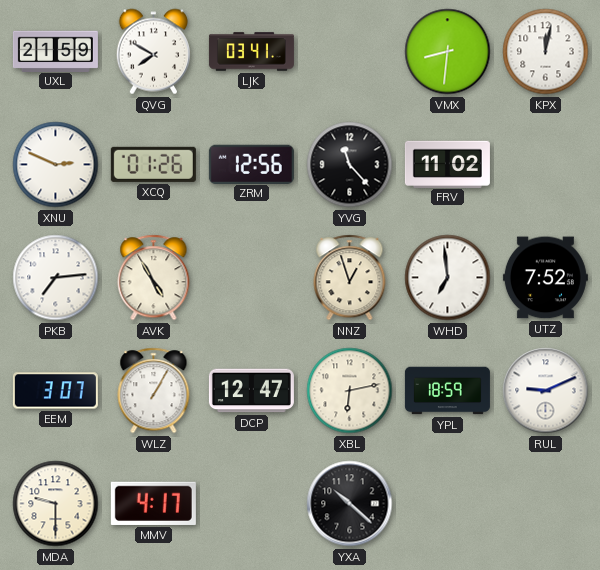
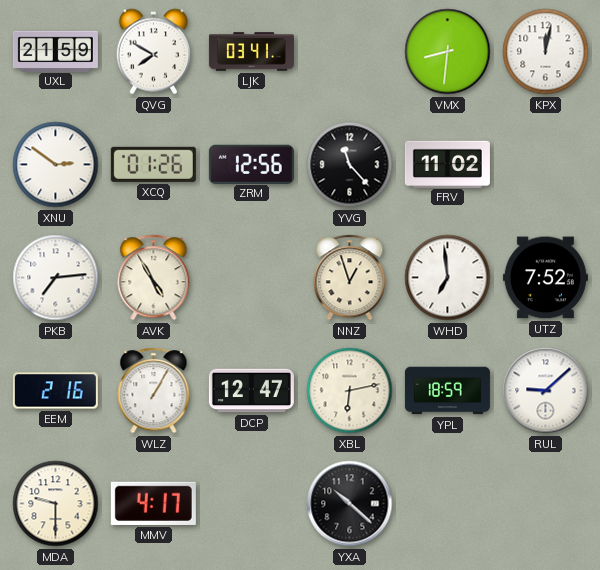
XNU: 2:49 -> 2:51 (56, 165)
EEM: 3:07 -> 2:16 (55, 391)
RUL: 9:11 -> 9:08 (546, 391)
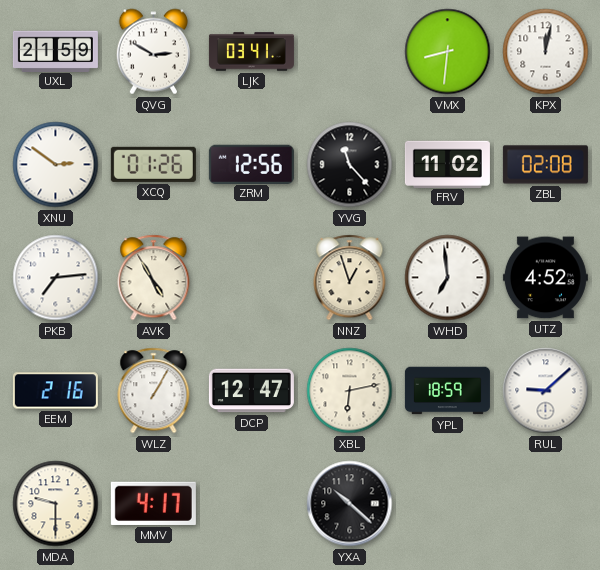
QVG: 7:50 -> 2:50 (153, 52)
ZBL: none -> 02:08 (545, 165)
UTZ: 7:52 -> 4:52 (545, 278)
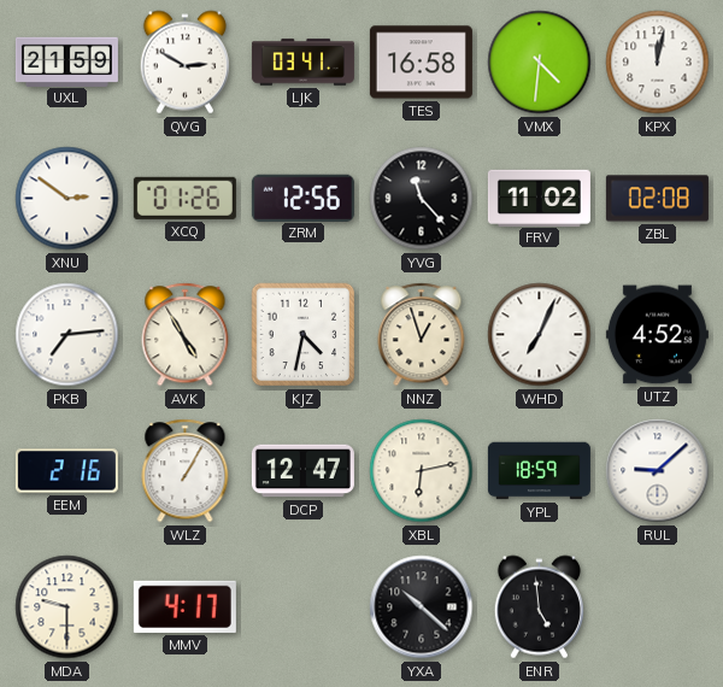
TES: none -> 16:58 (421, 63)
VMX: 8:31 -> 4:31 (540, 63)
KJZ: none -> 4:32 (304, 335)
WHD: 6:59 -> 7:04 (540, 335)
ENR: none -> 4:59 (539, 607)
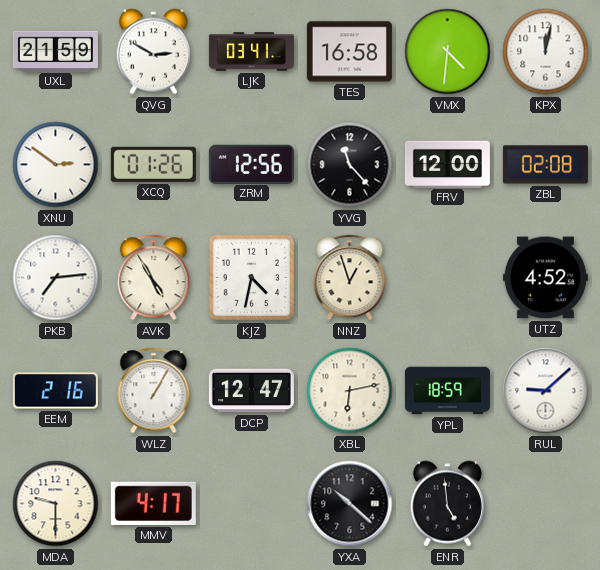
FRV: 11:02 -> 12:00 (447, 164)
WHD: 7:04 -> none (540, 335)
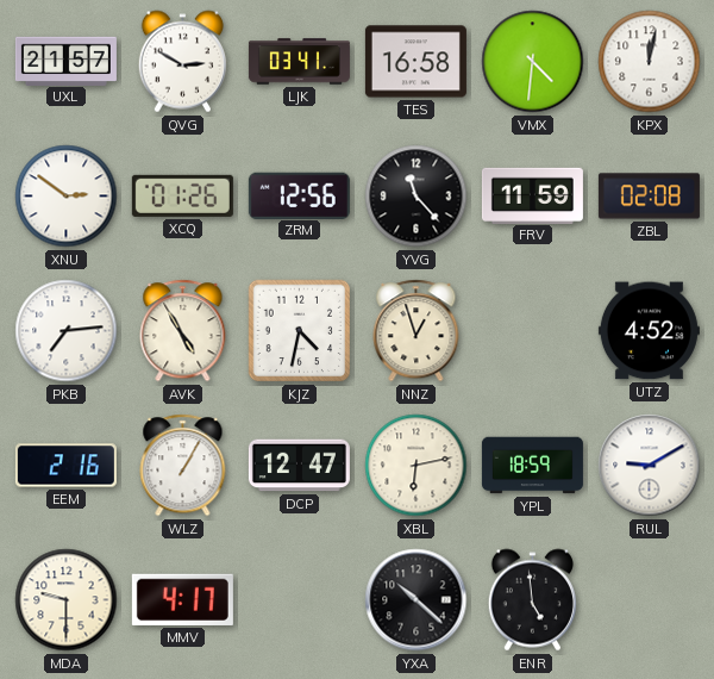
UXL: 21:59 -> 21:57 (65, 61)
FRV: 12:00 -> 11:59 (532, 195)
RUL: 9:08 -> 9:10 (650, 466)
